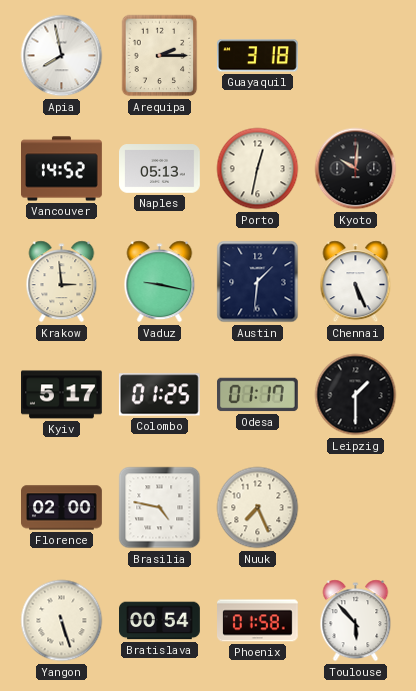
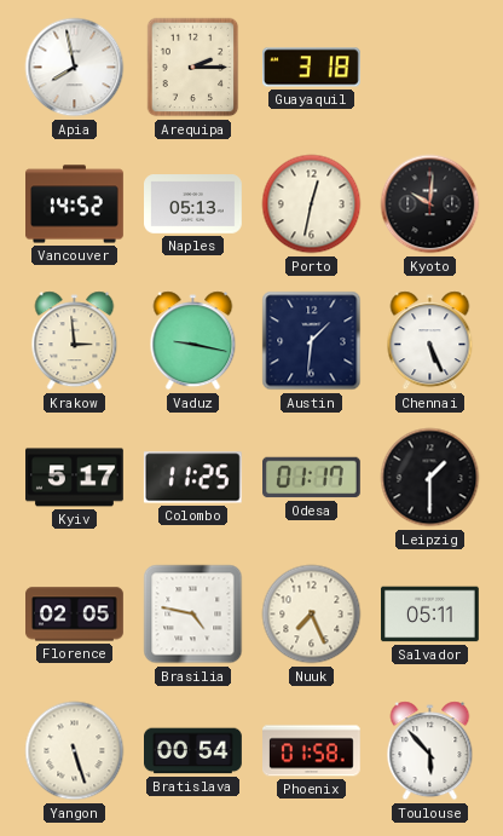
Colombo: 01:25 -> 11:25 (192, 478)
Florence: 02:00 -> 02:05 (75, 615)
Salvador: none -> 05:11 (430, 615)
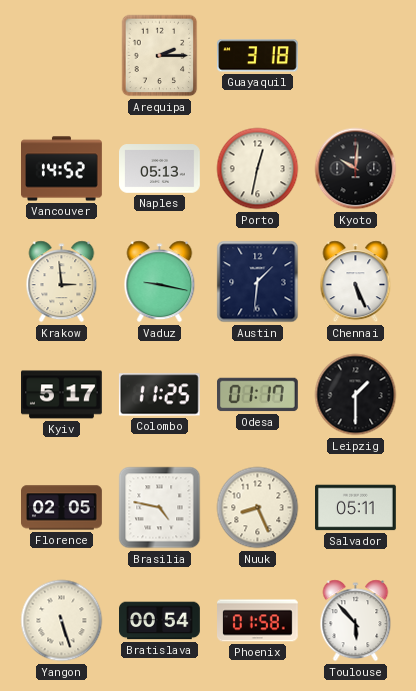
Apia: 7:58 -> none (75, 68)
Nuuk: 7:26 -> 8:26 (258, 508)
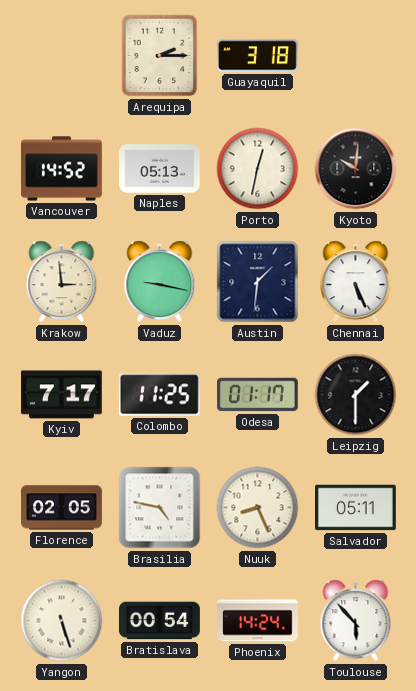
Kyiv: 5:17 -> 7:17 (62, 395)
Phoenix: 01:58 -> 14:24 (258, 621)
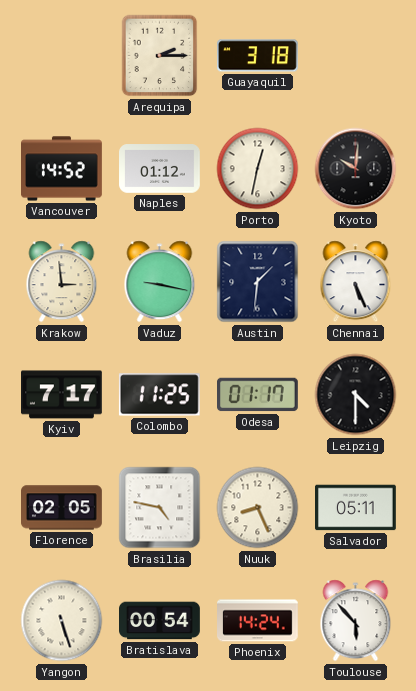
Naples: 05:13 -> 01:12 (160, 169)
Leipzig: 1:30 -> 4:30 (356, 395)
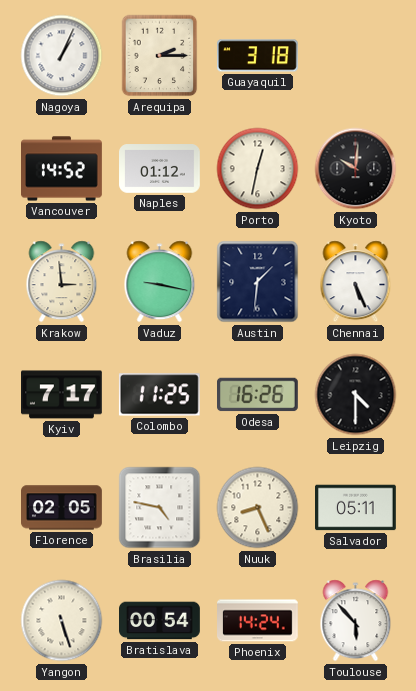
Nagoya: none -> 1:04 (62, 56)
Odesa: 01:17 -> 16:26 (258, 395)
